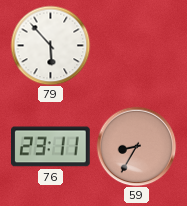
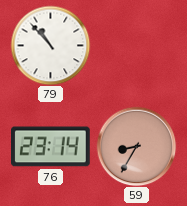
79: 5:53 -> 10:53 (50, 45)
76: 23:11 -> 23:14 (51, 147)
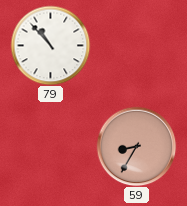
76: 23:14 -> none (51, 147)
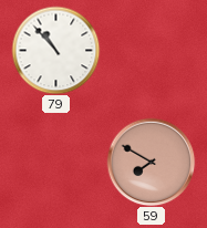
59: 8:35 -> 7:50 (151, 162)
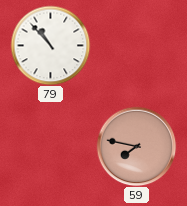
59: 7:50 -> 7:47 (136, 146)
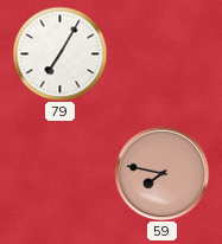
79: 10:53 -> 7:05 (59, 53)
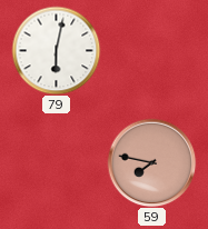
79: 7:05 -> 6:02 (56, 50)
